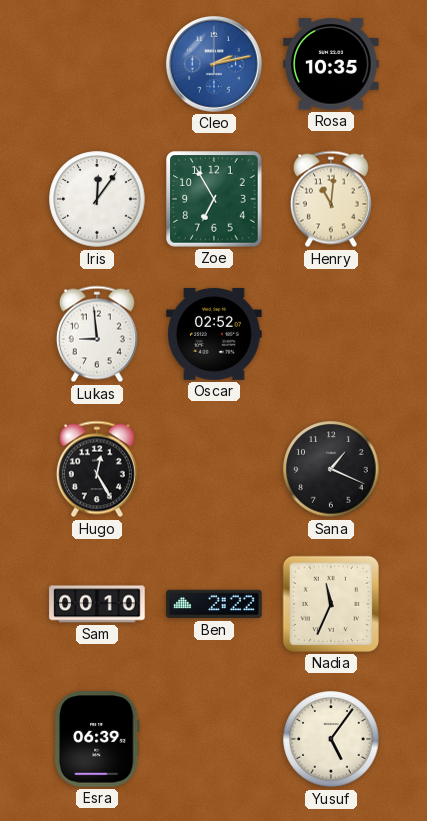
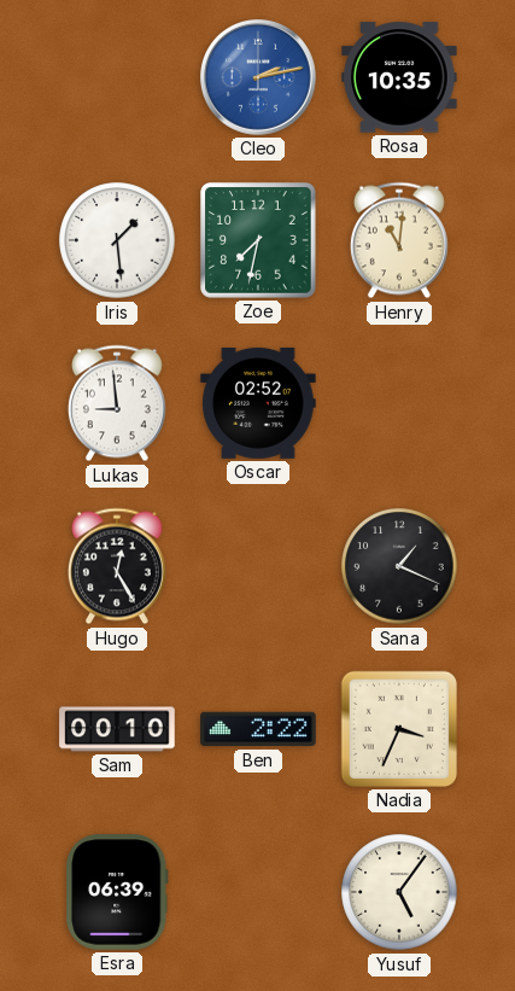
Iris: 12:06 -> 1:29 (117, 240)
Zoe: 6:55 -> 7:32 (258, 240)
Nadia: 11:34 -> 3:34 (399, 729)
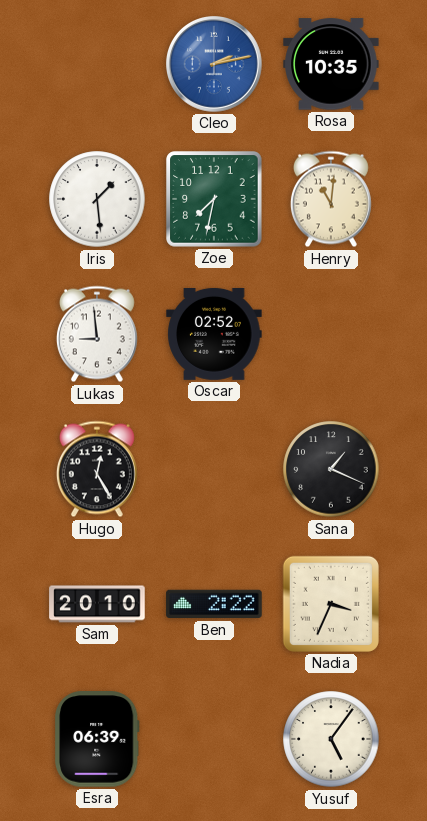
Sam: 00:10 -> 20:10 (97, 604)
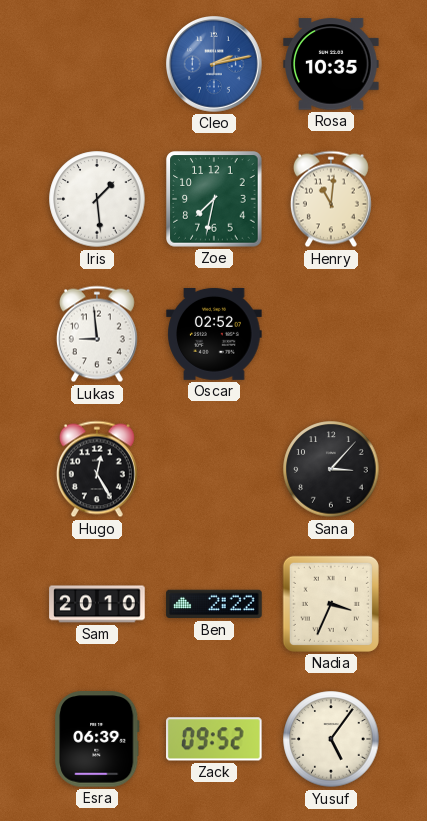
Sana: 1:19 -> 3:07 (331, 469)
Zack: none -> 09:52 (215, 739)
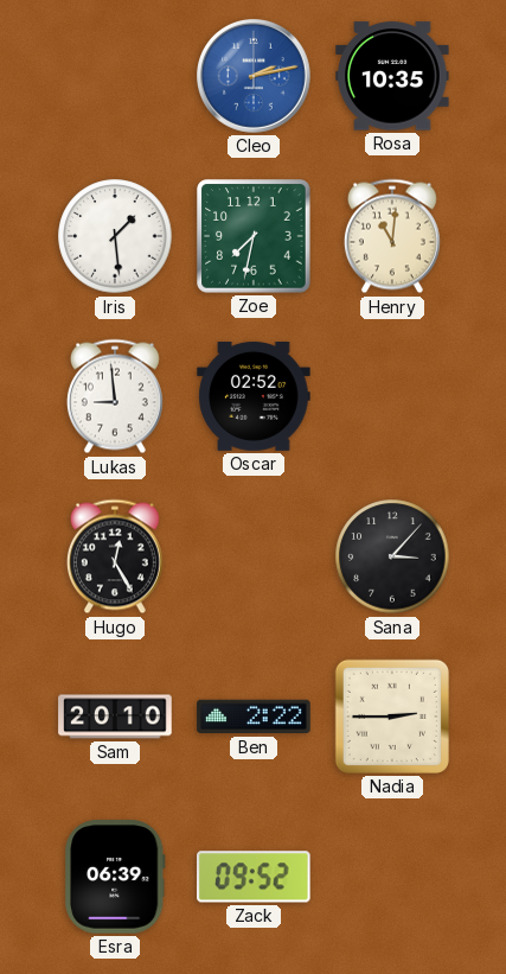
Nadia: 3:34 -> 2:45 (392, 717)
Yusuf: 5:06 -> none (331, 739)
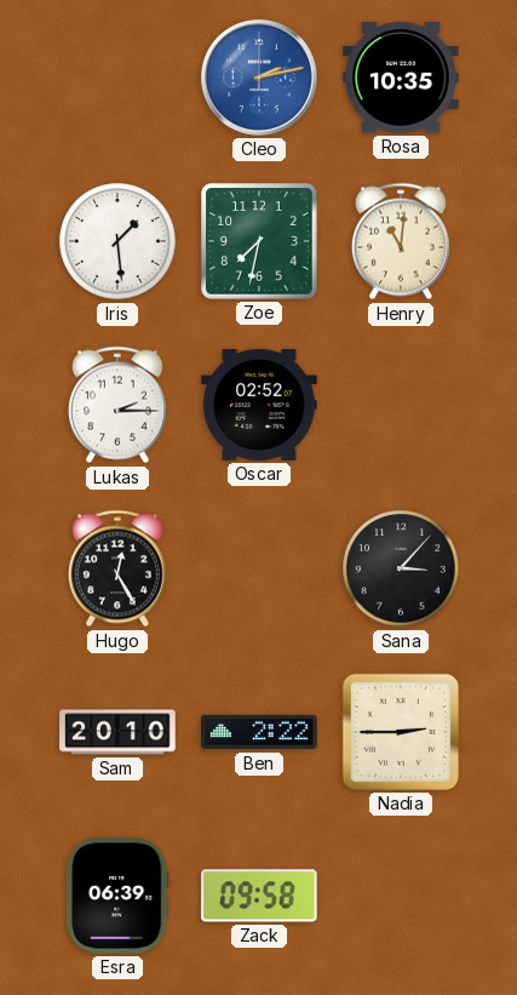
Lukas: 8:59 -> 2:15 (117, 405)
Zack: 09:52 -> 09:58 (260, 896)
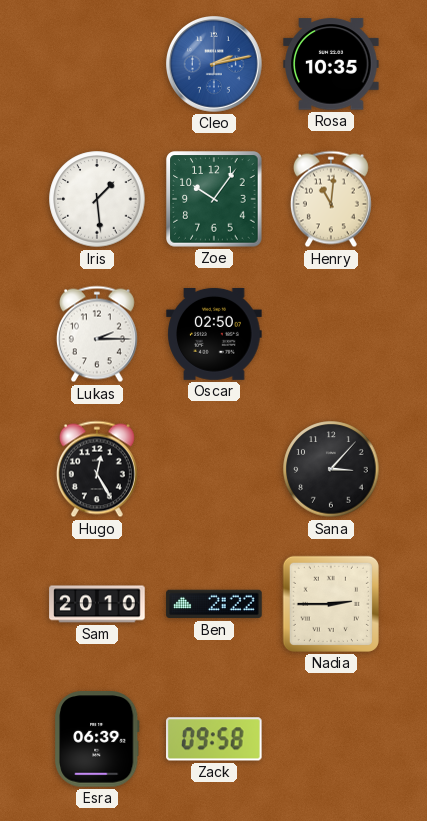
Zoe: 7:32 -> 10:06 (214, 199)
Oscar: 02:52 -> 02:50 (214, 334)
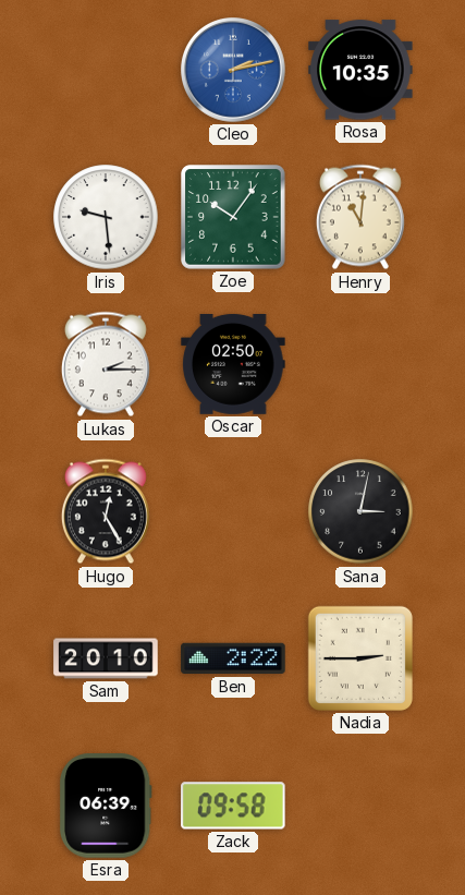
Iris: 1:29 -> 9:29 (106, 217)
Sana: 3:07 -> 3:02 (360, 511)
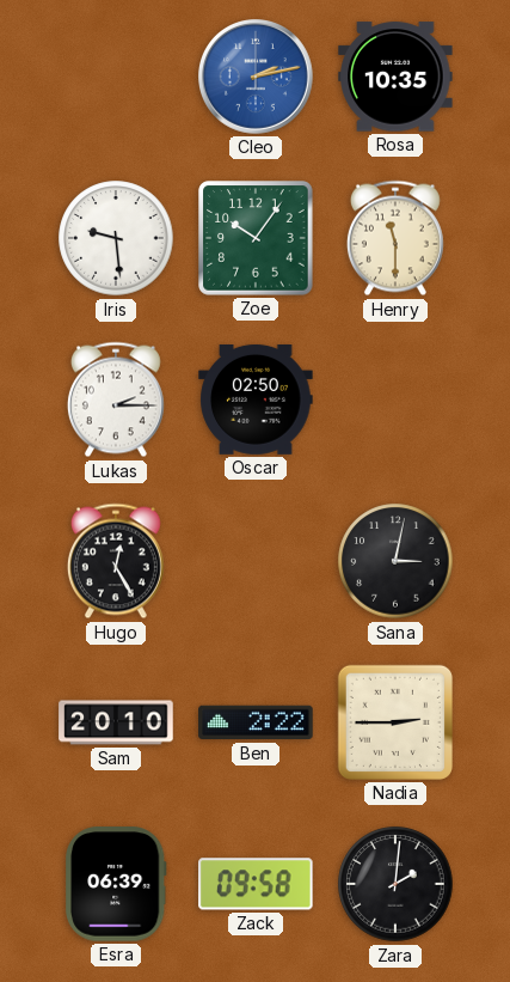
Henry: 11:01 -> 11:30 (395, 238)
Zara: none -> 2:01 (395, 884)
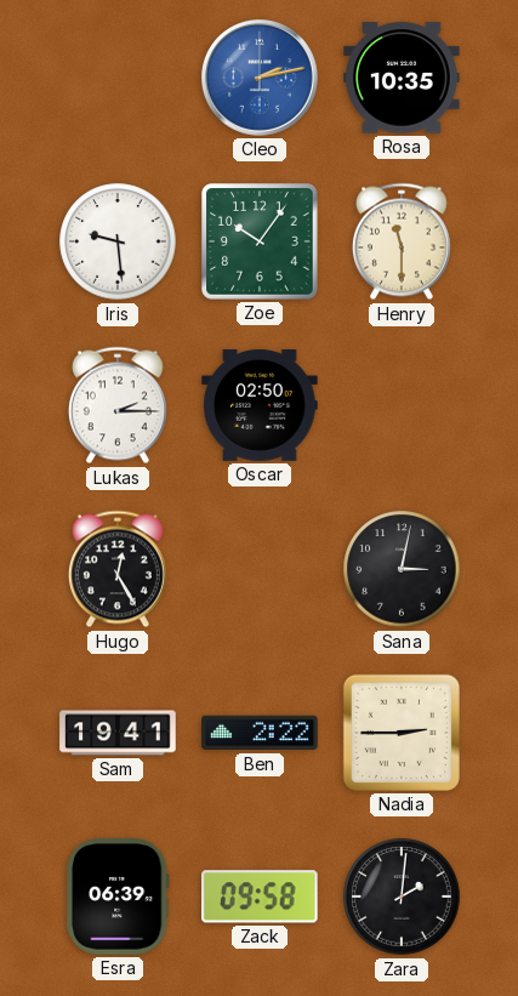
Sam: 20:10 -> 19:41 (118, 733)
